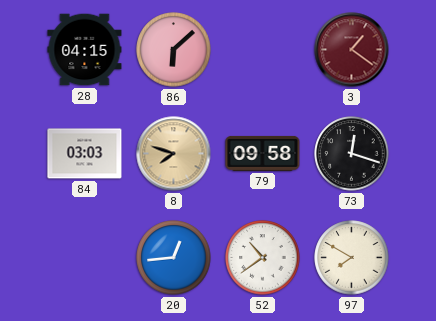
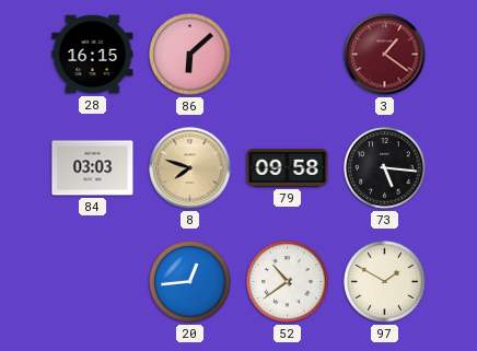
28: 04:15 -> 16:15 (93, 55)
73: 12:18 -> 5:16 (385, 168)
97: 7:50 -> 1:50 (385, 282)
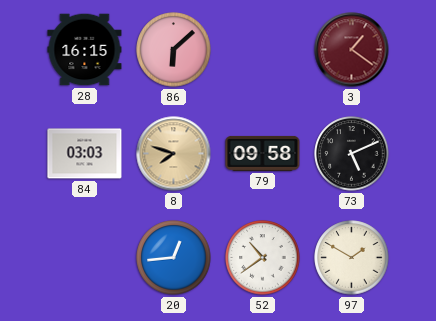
73: 5:16 -> 5:11 (352, 154)
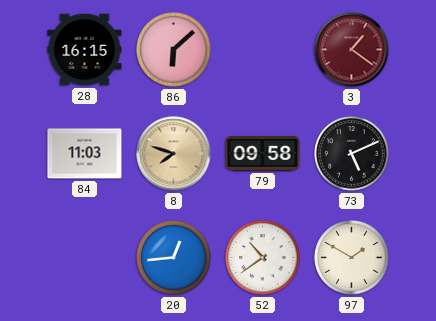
84: 03:03 -> 11:03 (85, 154)
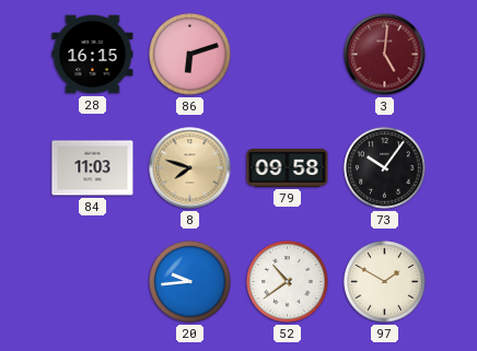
86: 6:08 -> 6:12 (190, 55)
3: 1:21 -> 5:01 (385, 55)
73: 5:11 -> 10:06 (385, 168)
20: 12:44 -> 9:44 (190, 282)
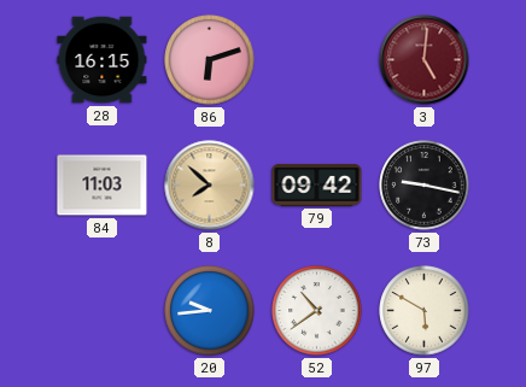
8: 7:48 -> 7:52 (210, 186)
79: 09:58 -> 09:42 (317, 184)
73: 10:06 -> 9:17 (425, 186)
97: 1:50 -> 5:50 (425, 311)
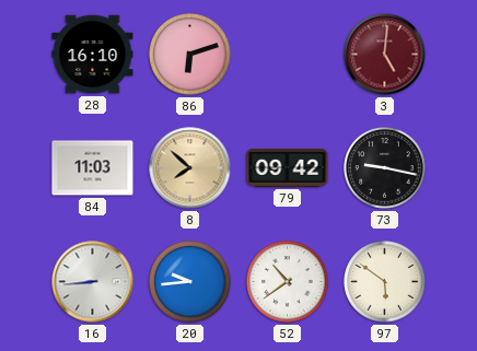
28: 16:15 -> 16:10 (93, 55)
16: none -> 8:44 (93, 282)
97: 5:50 -> 5:51 (385, 282)
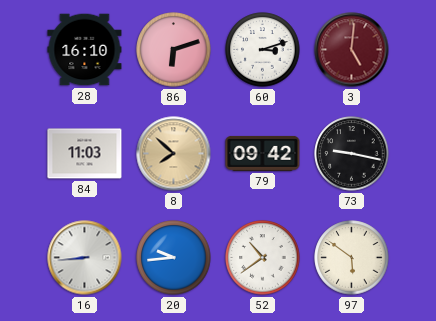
60: none -> 3:12 (263, 50)
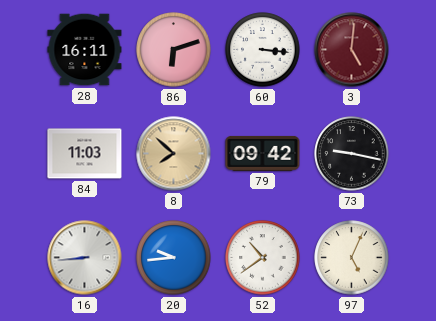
28: 16:10 -> 16:11 (85, 50)
60: 3:12 -> 3:16 (263, 50)
97: 5:51 -> 5:04 (352, 258)
